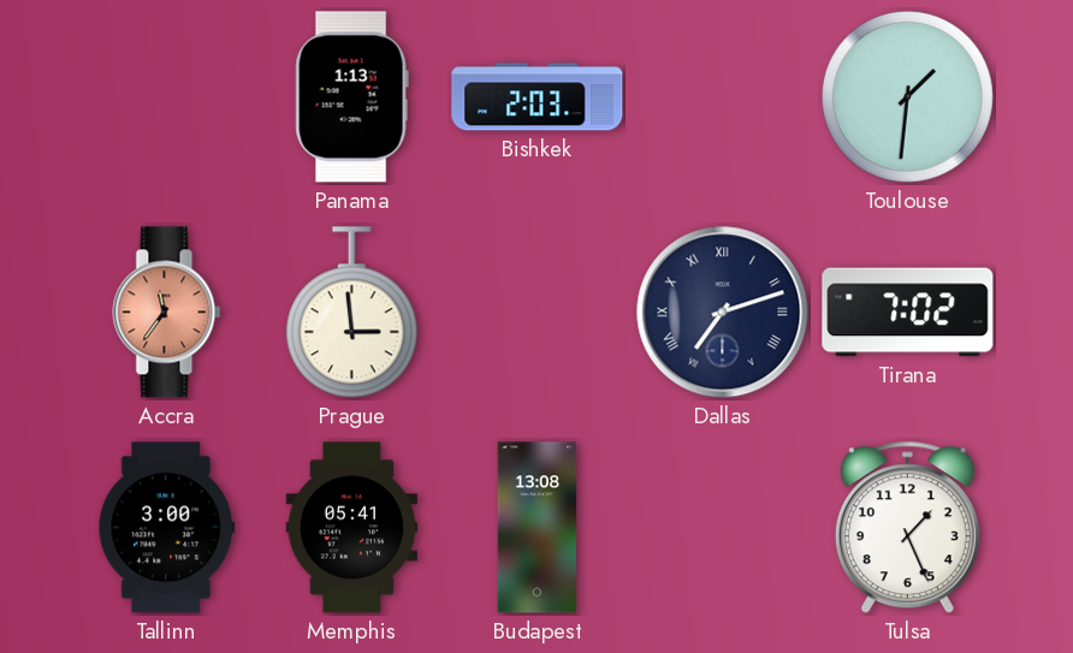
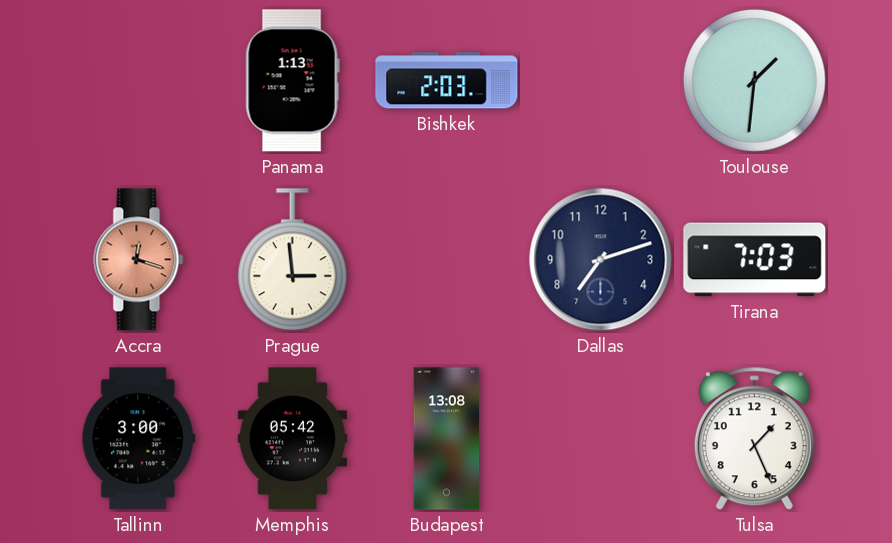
Accra: 11:36 -> 12:18 (139, 260)
Dallas numerals: Roman -> Arabic (601, 260)
Tirana: 7:02 -> 7:03 (755, 260)
Memphis: 05:41 -> 05:42 (292, 439)
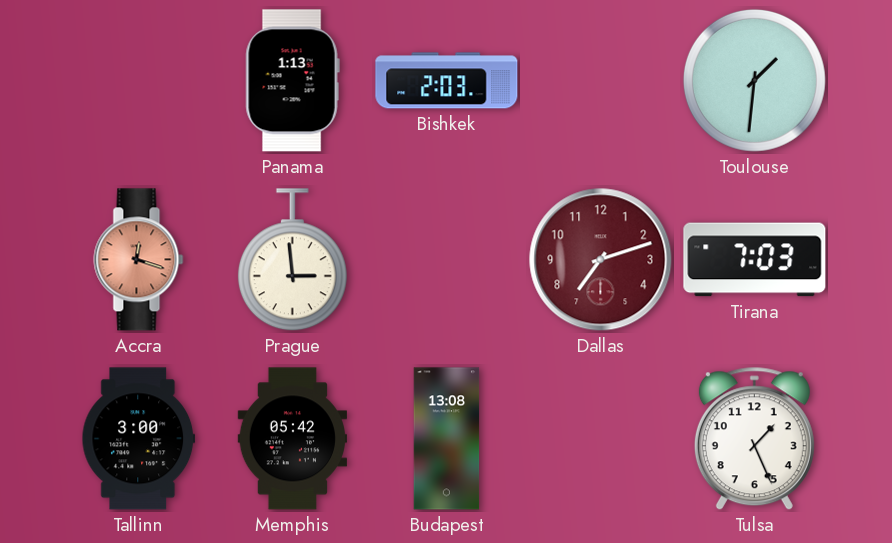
Dallas dial: navy -> burgundy (601, 260)
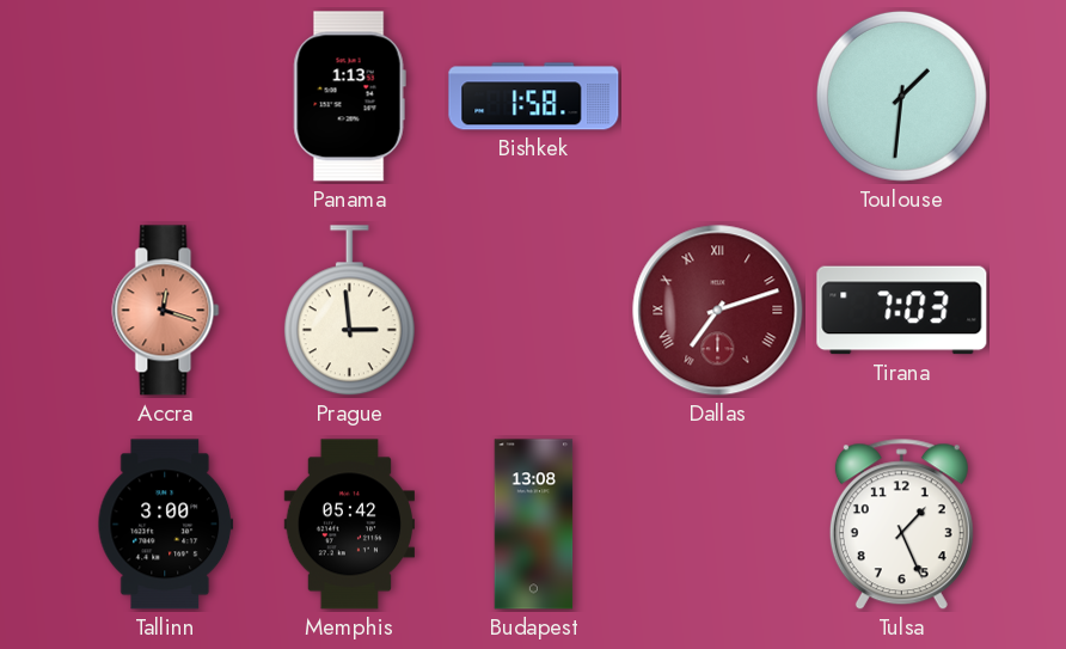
Bishkek: 2:03 -> 1:58 (534, 97)
Dallas numerals: Arabic -> Roman (718, 311)
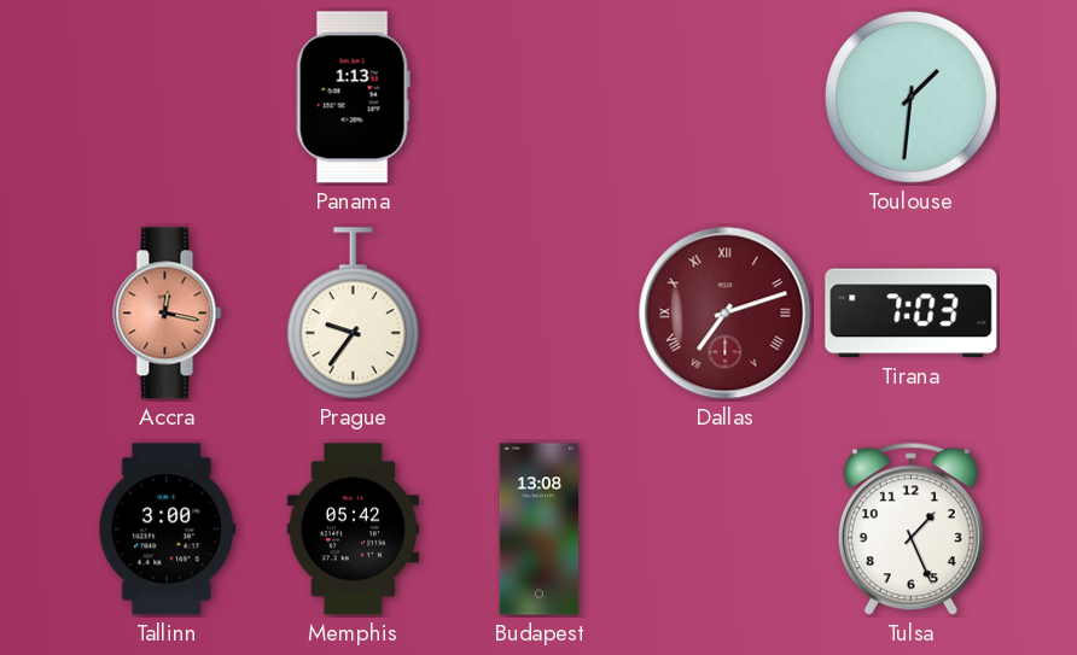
Bishkek: 1:58 -> none (534, 97)
Accra: 12:18 -> 12:17 (168, 314)
Prague: 2:59 -> 9:36 (353, 314)
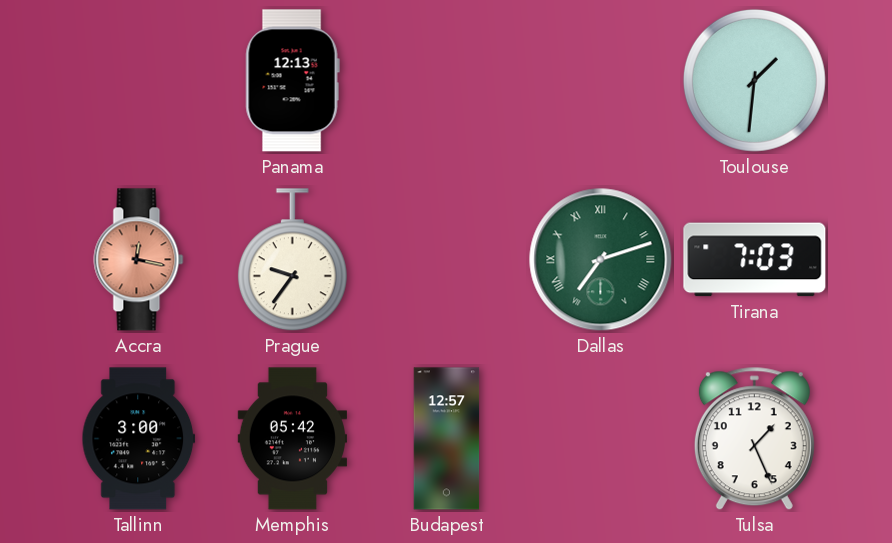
Panama: 1:13 -> 12:13 (292, 81)
Dallas dial: burgundy -> green (601, 260)
Budapest: 13:08 -> 12:57 (447, 439)
